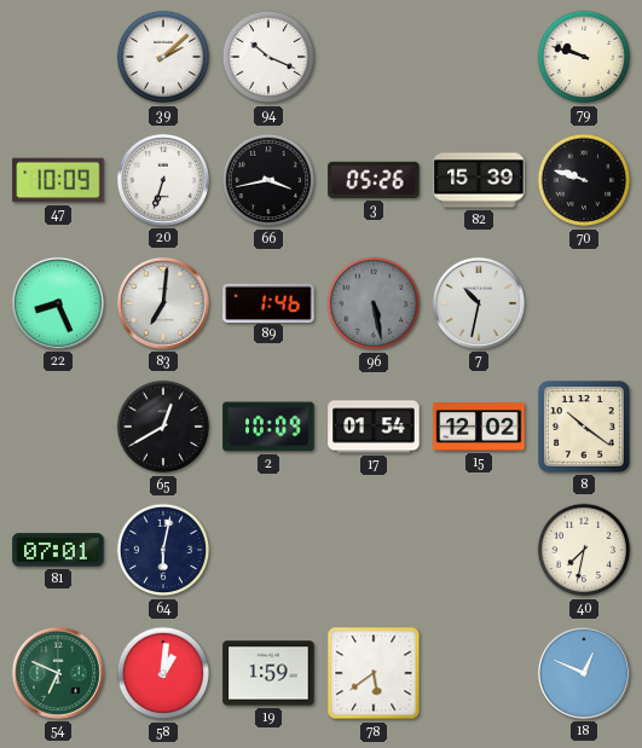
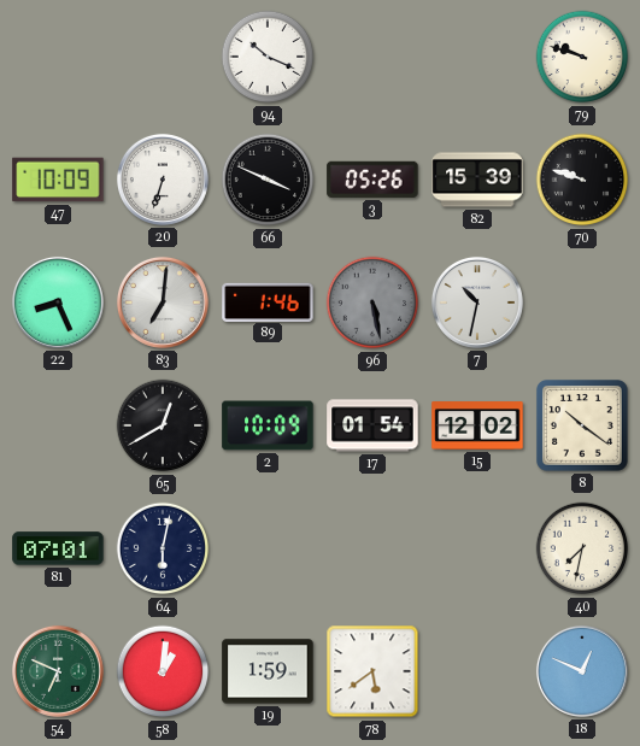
39: 2:08 -> none (163, 57)
66: 3:43 -> 3:49 (268, 180)
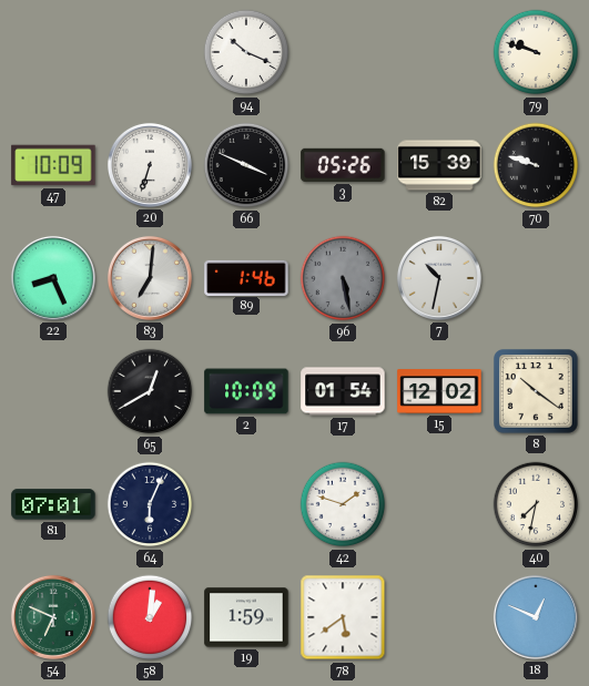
64: 6:02 -> 6:04 (150, 504)
42: none -> 1:48 (343, 504)
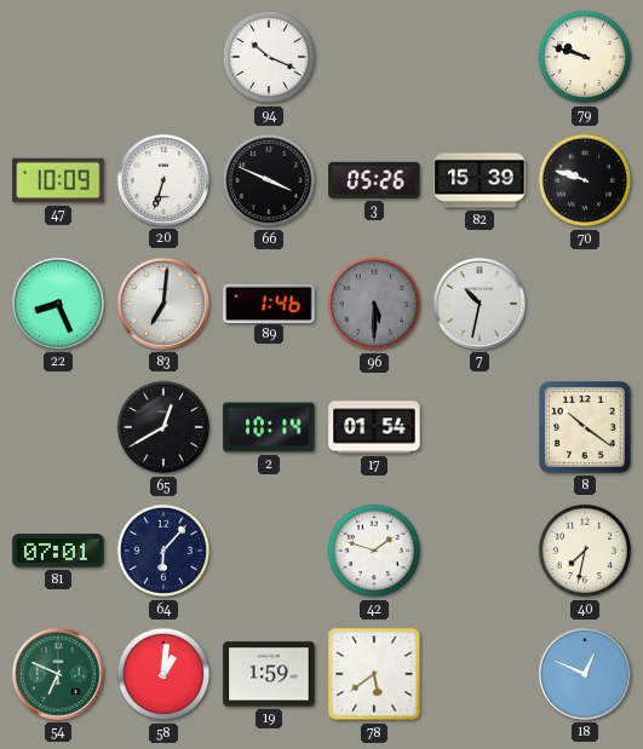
96: 5:28 -> 5:30 (374, 304)
2: 10:09 -> 10:14 (269, 427)
15: 12:02 -> none (439, 391)
64: 6:04 -> 6:07 (163, 551)
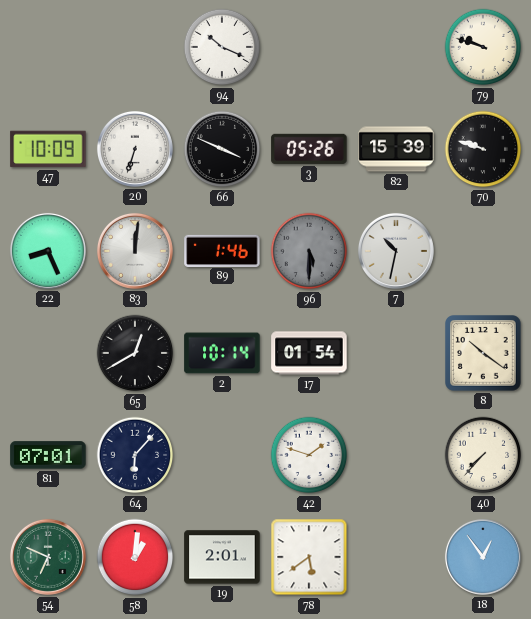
83: 7:01 -> 12:01 (135, 251)
40: 7:32 -> 7:37 (483, 455)
19: 1:59 -> 2:01 (222, 557)
18: 12:49 -> 12:54 (483, 557)
